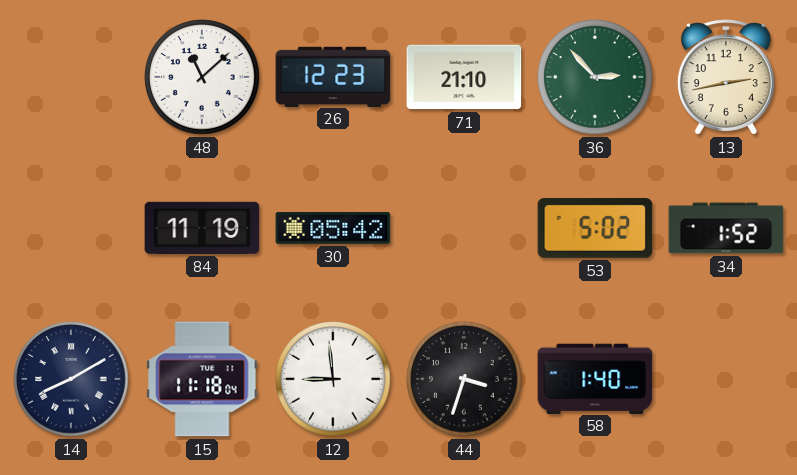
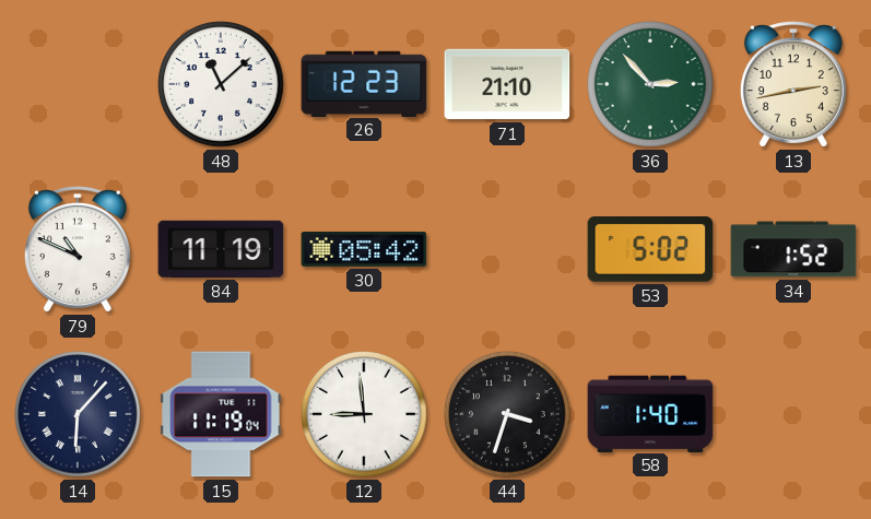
79: none -> 10:49 (78, 249)
14: 8:10 -> 6:07 (78, 414)
15: 11:18 -> 11:19 (221, 414)
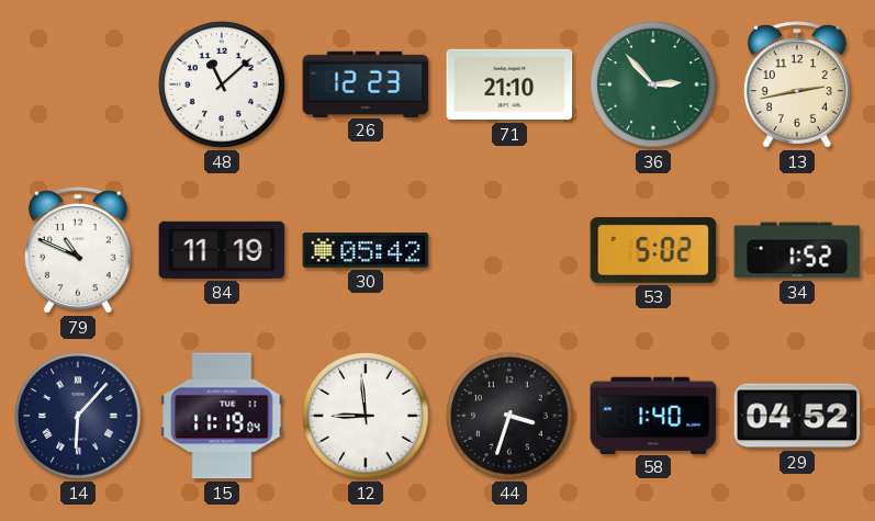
29: none -> 04:52 (797, 416)
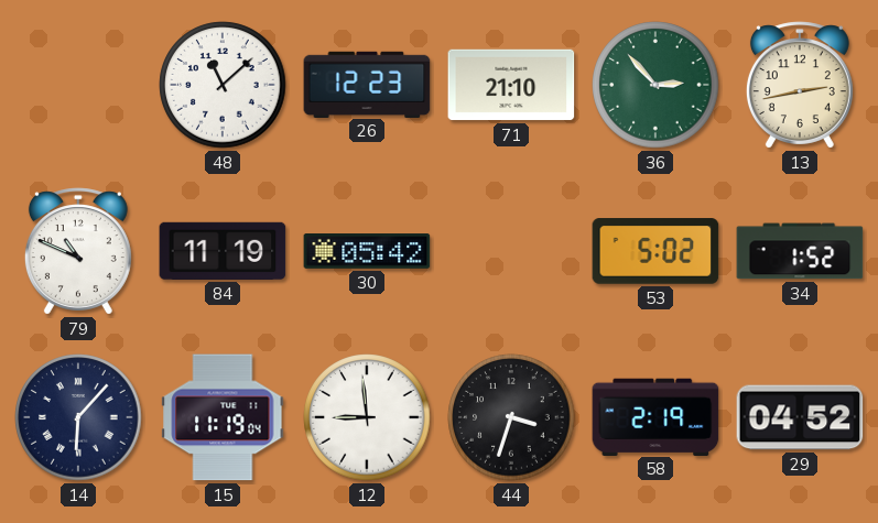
58: 1:40 -> 2:19 (655, 416)
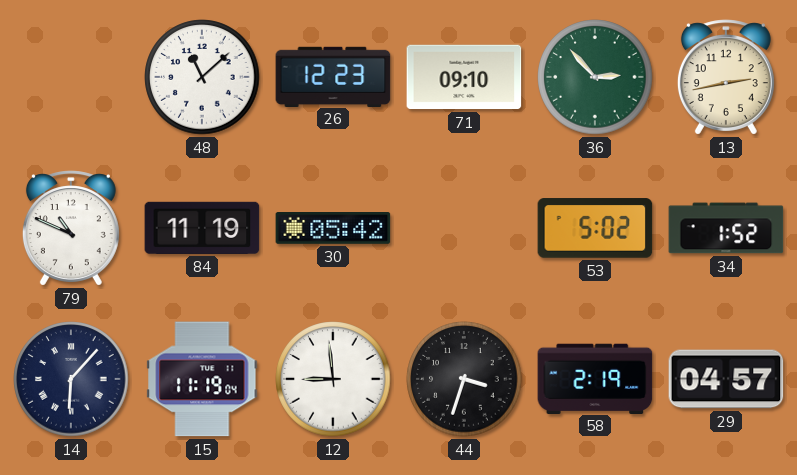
71: 21:10 -> 09:10 (464, 77)
29: 04:52 -> 04:57 (726, 379)
